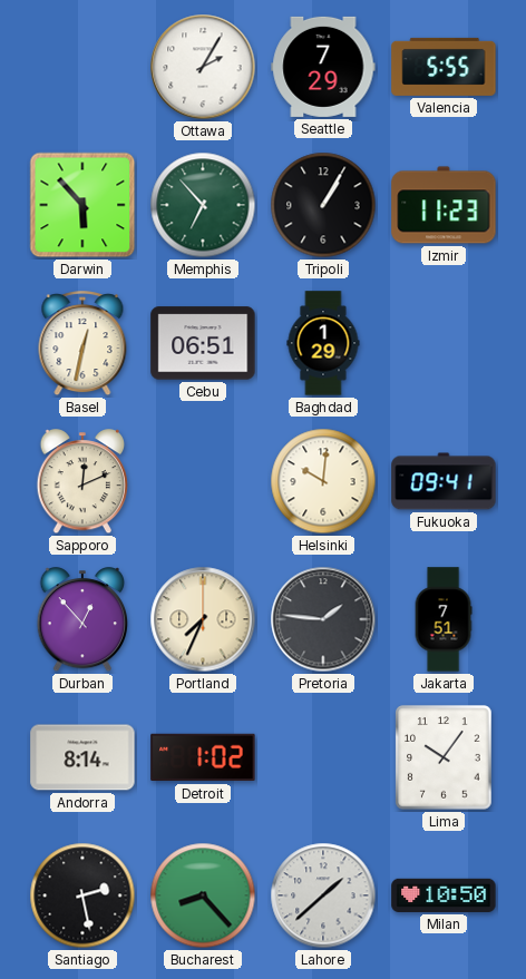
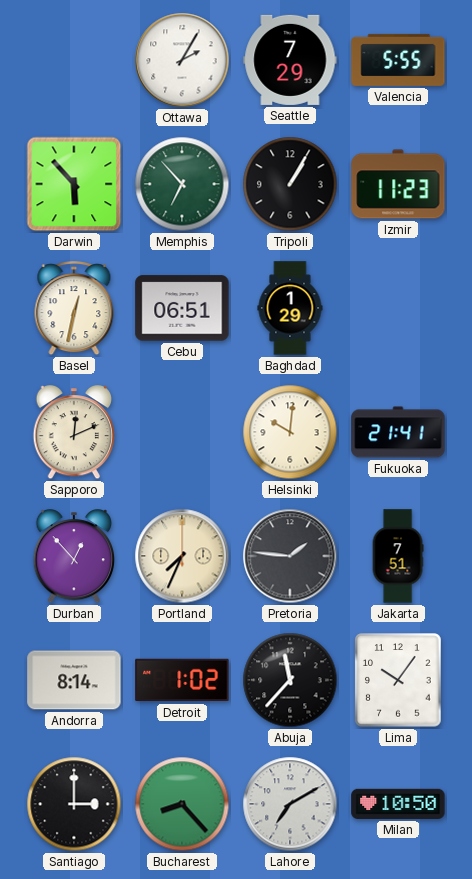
Fukuoka: 09:41 -> 21:41 (398, 432)
Abuja: none -> 11:37 (290, 680)
Santiago: 2:28 -> 3:00 (74, 804)
Lahore: 1:38 -> 7:10 (290, 804)
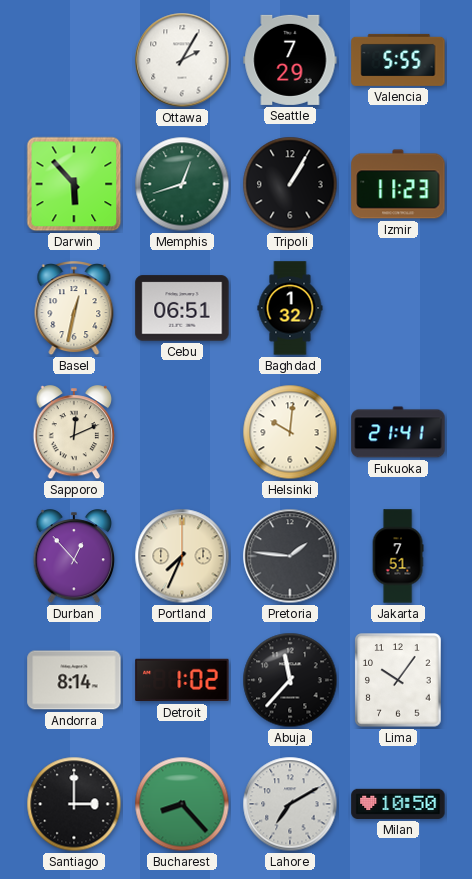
Memphis: 6:53 -> 12:42 (182, 184)
Baghdad: 1:29 -> 1:32 (290, 308)
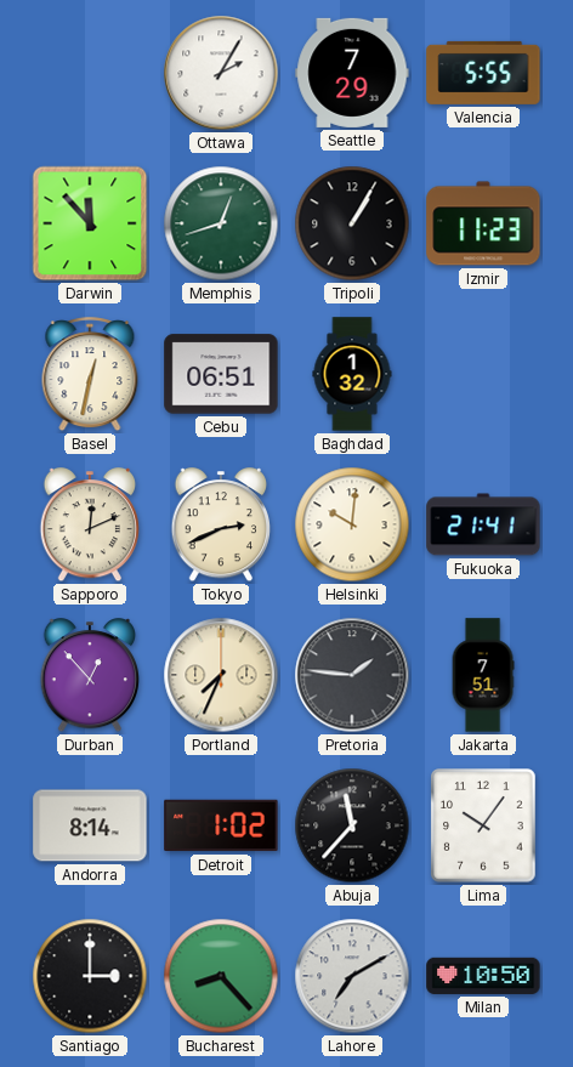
Darwin: 5:53 -> 11:53 (90, 223)
Tokyo: none -> 2:41 (221, 526)
